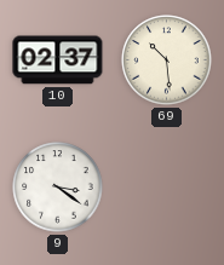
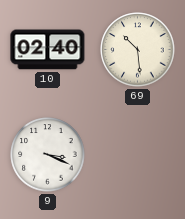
10: 02:37 -> 02:40 (48, 50)
9: 3:21 -> 3:19 (48, 155)
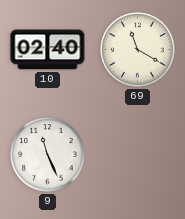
69: 10:29 -> 11:20 (138, 50)
9: 3:19 -> 11:26 (48, 155)
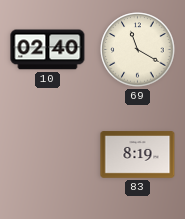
9: 11:26 -> none (48, 155)
83: none -> 8:19 (138, 155)
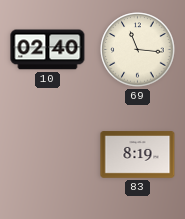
69: 11:20 -> 11:16 (138, 50)
